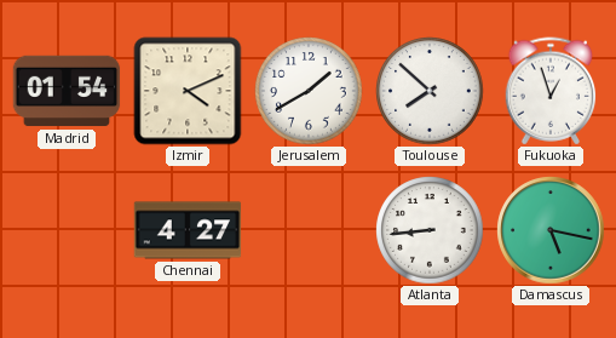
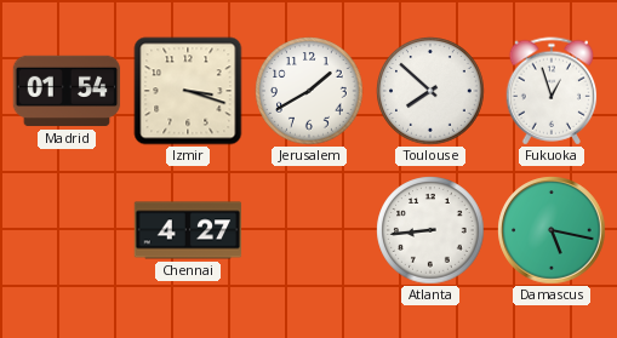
Izmir: 4:11 -> 3:18 (188, 91)
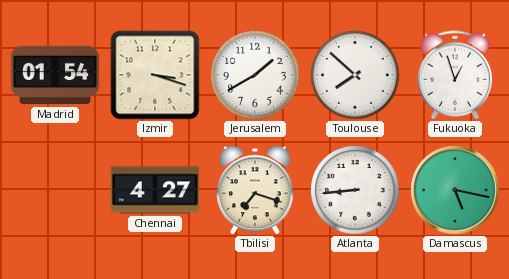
Tbilisi: none -> 7:18 (255, 190)
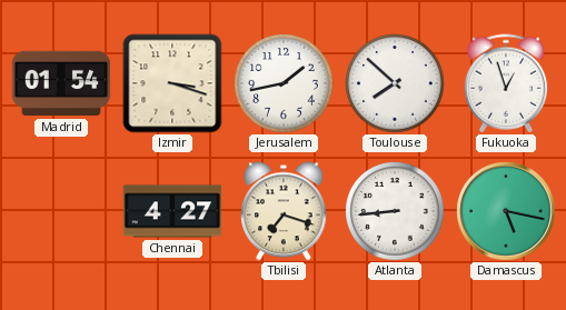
Jerusalem: 1:40 -> 1:43 (284, 83)
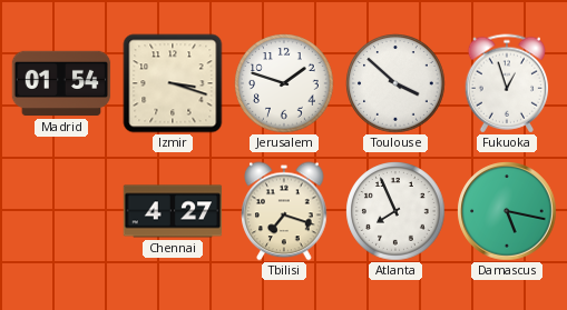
Jerusalem: 1:43 -> 1:48 (284, 83)
Toulouse: 7:52 -> 3:52 (395, 83)
Atlanta: 8:44 -> 7:56 (395, 211)
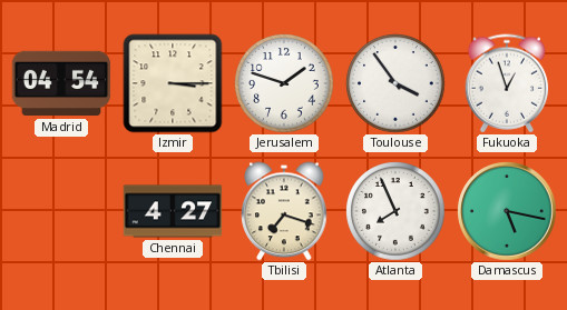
Madrid: 01:54 -> 04:54 (61, 83)
Izmir: 3:18 -> 3:15 (173, 83)
Toulouse: 3:52 -> 3:54 (395, 83)
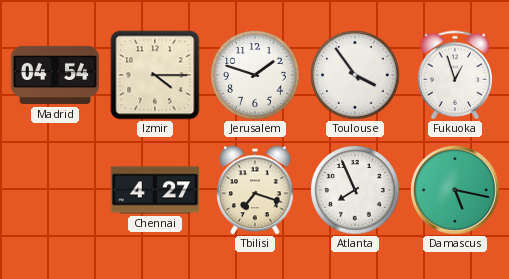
Izmir: 3:15 -> 4:15 (155, 75)
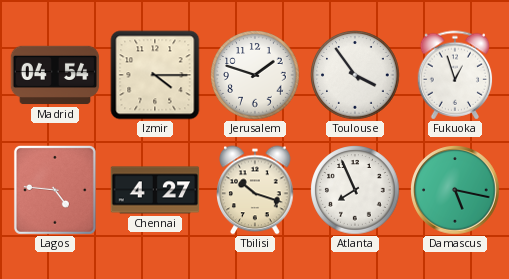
Lagos: none -> 4:46 (55, 190)
Tbilisi: 7:18 -> 10:18 (255, 190)
